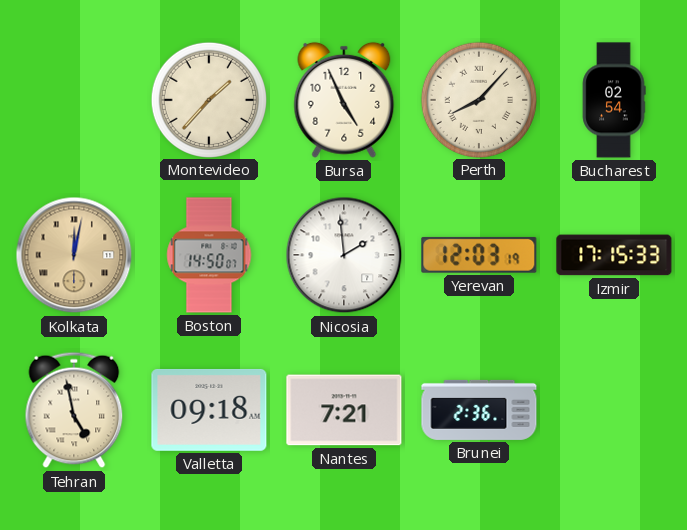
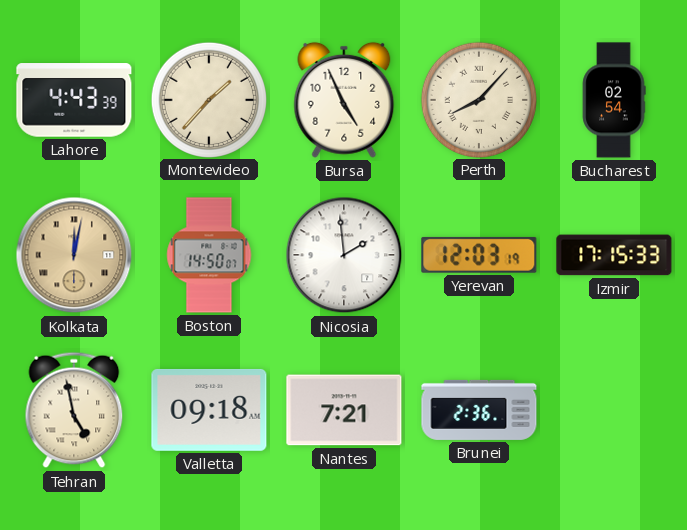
Lahore: none -> 4:43 (74, 100)
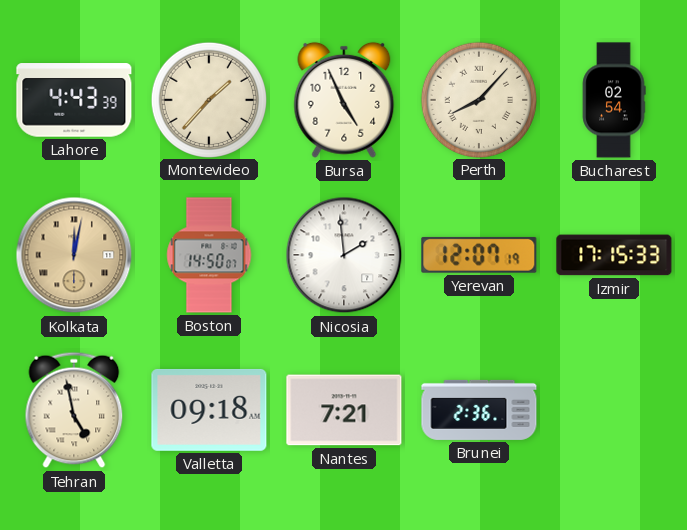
Yerevan: 12:03 -> 12:07 (479, 255)
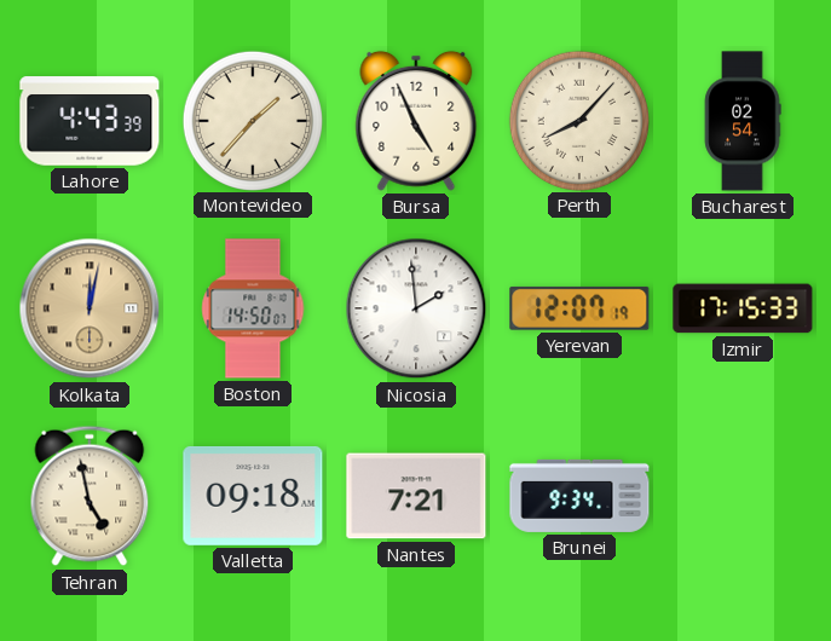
Brunei: 2:36 -> 9:34 (579, 496)
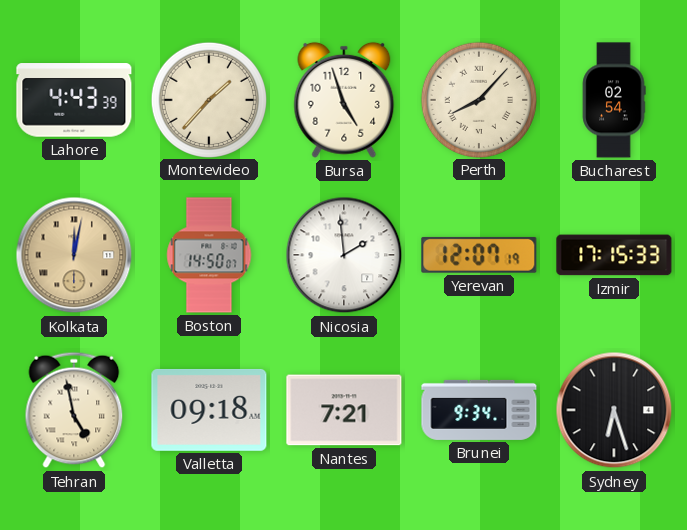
Bursa: 4:56 -> 4:57 (344, 100)
Sydney: none -> 6:27 (614, 410)
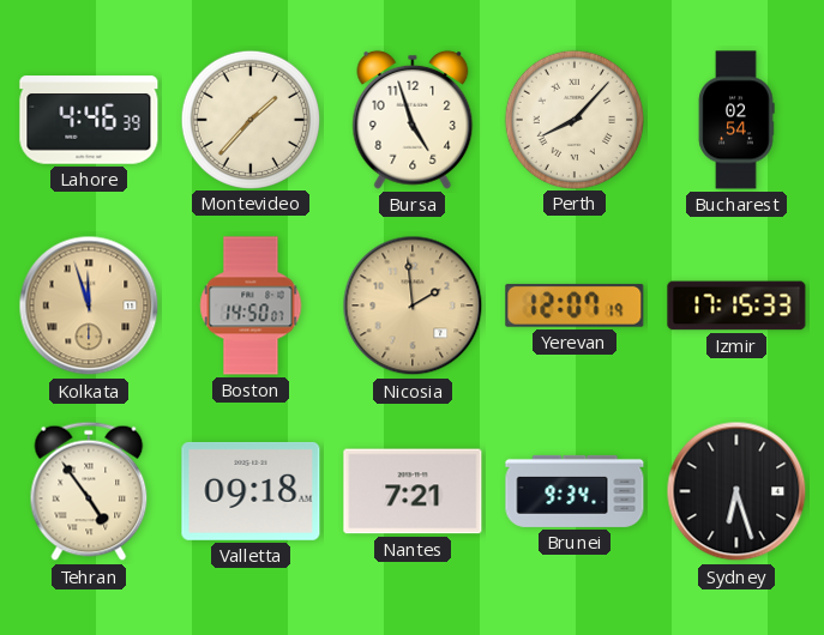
Lahore: 4:43 -> 4:46 (89, 120)
Kolkata: 12:02 -> 11:57 (89, 306)
Nicosia dial: white -> champagne (413, 306)
Tehran: 4:58 -> 4:54 (89, 491)
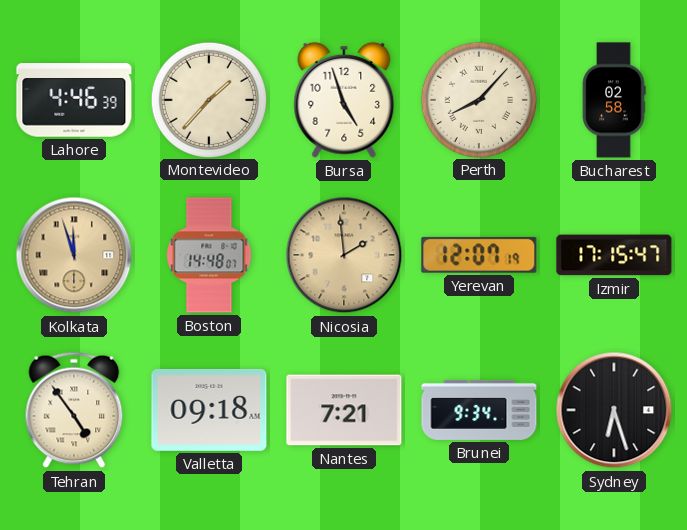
Bucharest: 02:54 -> 02:58 (614, 100)
Boston: 14:50 -> 14:48 (209, 255)
Izmir: 17:15:33 -> 17:15:47 (614, 255)
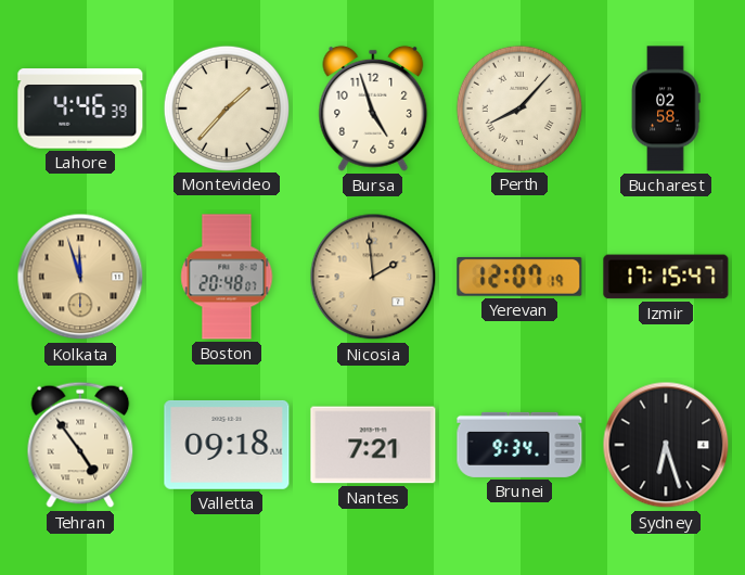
Boston: 14:48 -> 20:48 (227, 277)
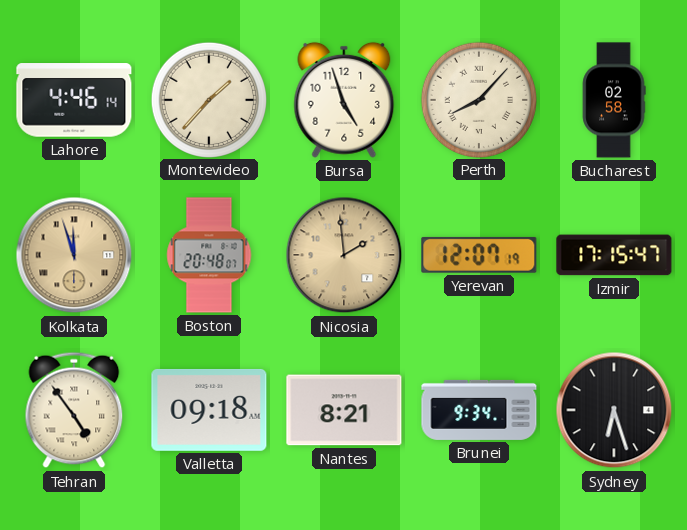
Lahore: 4:46:39 -> 4:46:14 (74, 100)
Nantes: 7:21 -> 8:21 (344, 410)
